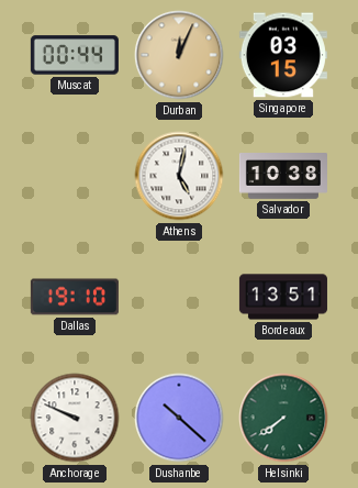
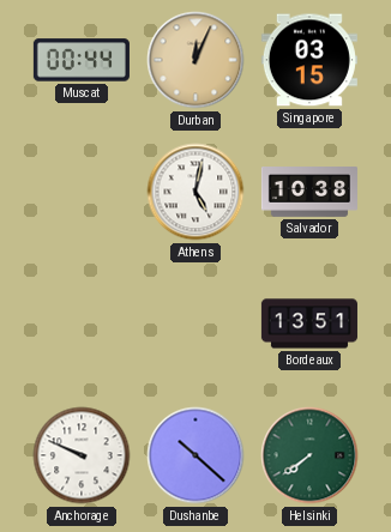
Dallas: 19:10 -> none (75, 297)
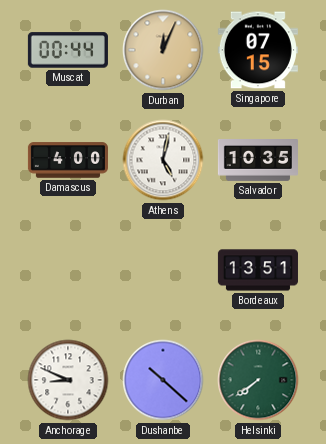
Singapore: 03:15 -> 07:15 (258, 50)
Damascus: none -> 4:00 (68, 160)
Salvador: 10:38 -> 10:35 (258, 161)
Anchorage: 9:49 -> 8:49 (68, 380)
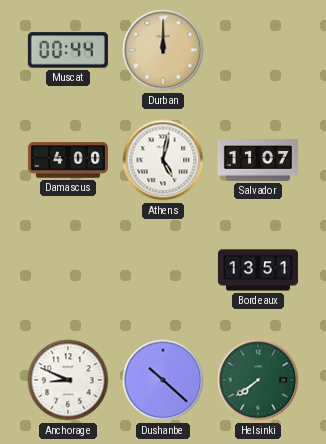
Durban: 12:04 -> 12:00 (163, 50)
Singapore: 07:15 -> none (258, 50)
Salvador: 10:35 -> 11:07 (258, 161)
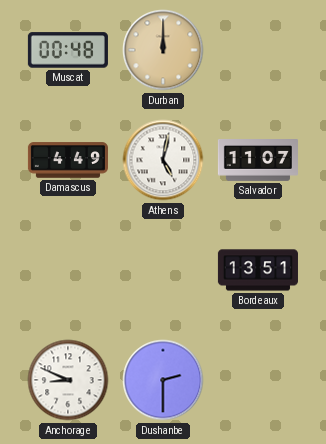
Muscat: 00:44 -> 00:48 (68, 50)
Damascus: 4:00 -> 4:49 (68, 160)
Dushanbe: 10:22 -> 2:30 (163, 380)
Helsinki: 7:39 -> none (258, 380)
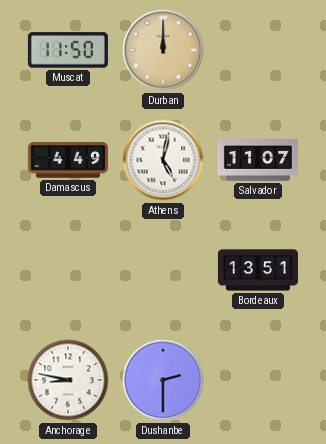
Muscat: 00:48 -> 11:50 (68, 50)
Anchorage: 8:49 -> 8:47 (68, 380)
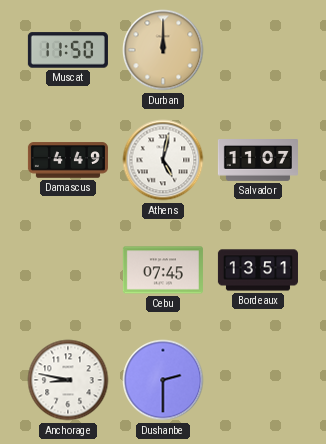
Cebu: none -> 07:45 (163, 270)
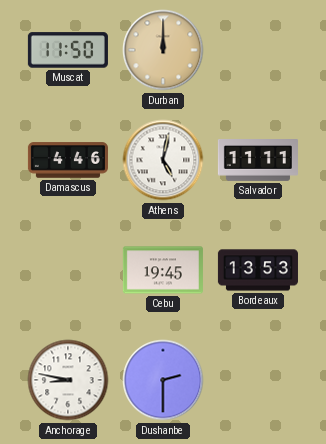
Damascus: 4:49 -> 4:46 (68, 160)
Salvador: 11:07 -> 11:11 (258, 161)
Cebu: 07:45 -> 19:45 (163, 270)
Bordeaux: 13:51 -> 13:53 (258, 270)
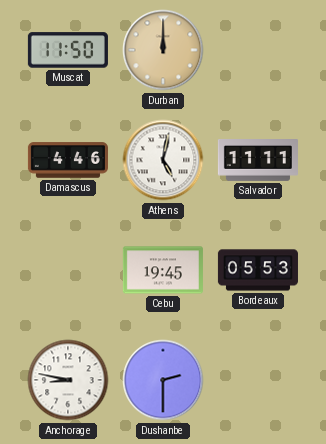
Bordeaux: 13:53 -> 05:53 (258, 270)
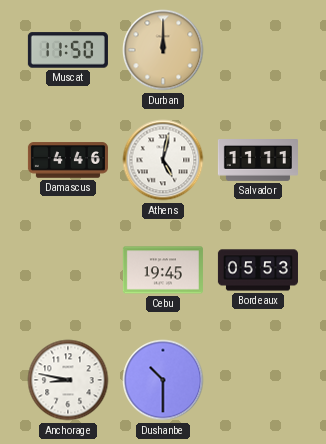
Dushanbe: 2:30 -> 10:30 (163, 380)
